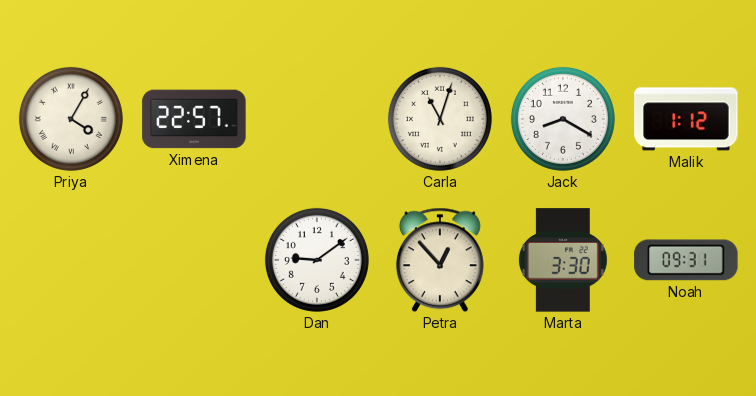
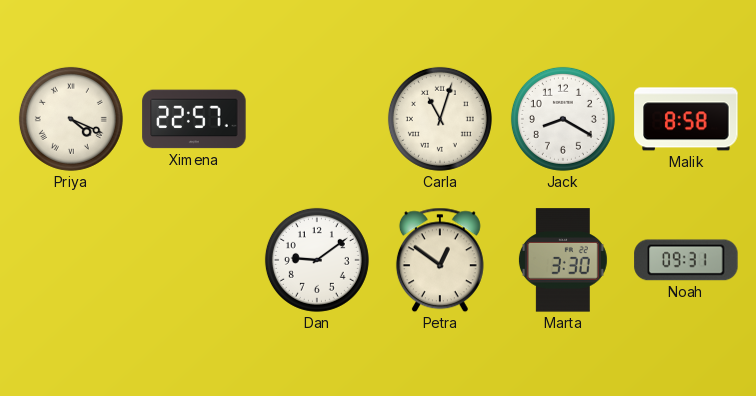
Priya: 4:05 -> 4:19 (71, 119)
Malik: 1:12 -> 8:58 (686, 119)
Petra: 12:53 -> 12:51 (440, 260)
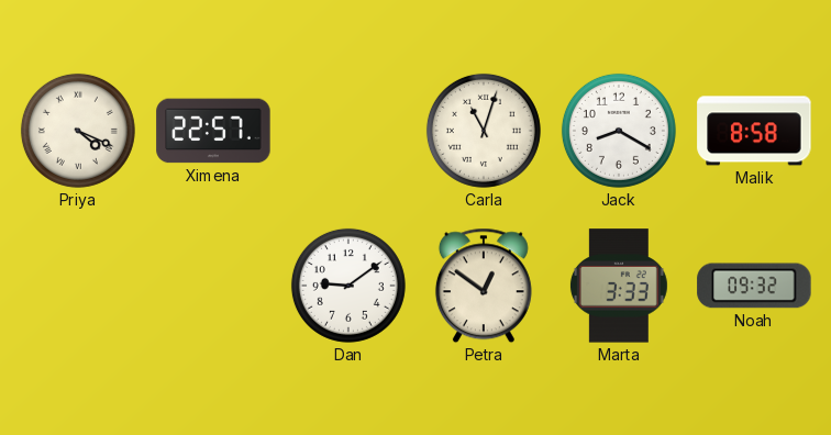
Marta: 3:30 -> 3:33 (619, 286)
Noah: 09:31 -> 09:32 (754, 286)
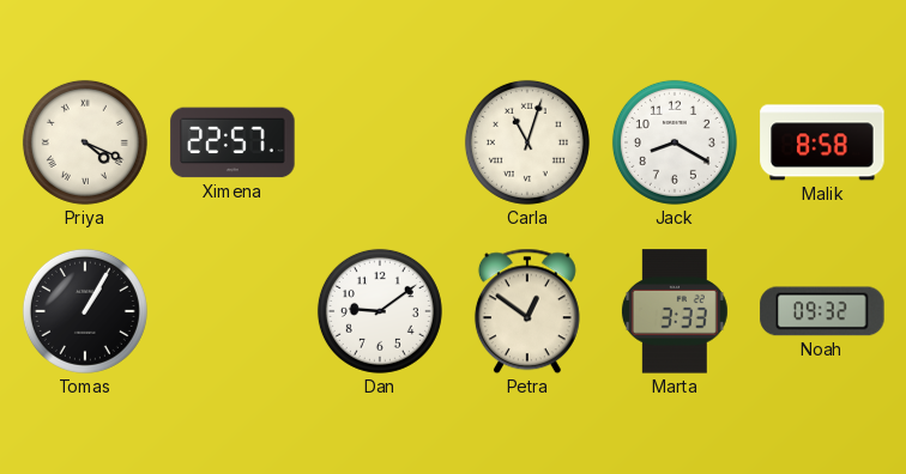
Tomas: none -> 1:05 (85, 311)
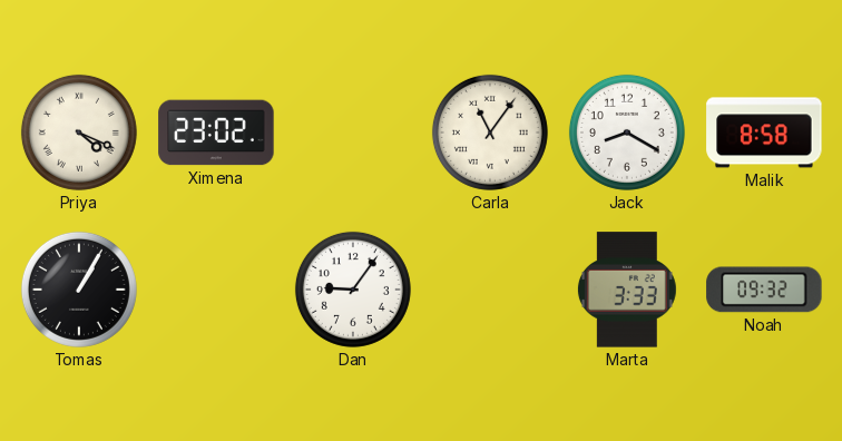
Ximena: 22:57 -> 23:02 (216, 133)
Carla: 11:03 -> 11:06 (490, 133)
Dan: 9:09 -> 9:06 (353, 290)
Petra: 12:51 -> none (527, 311)
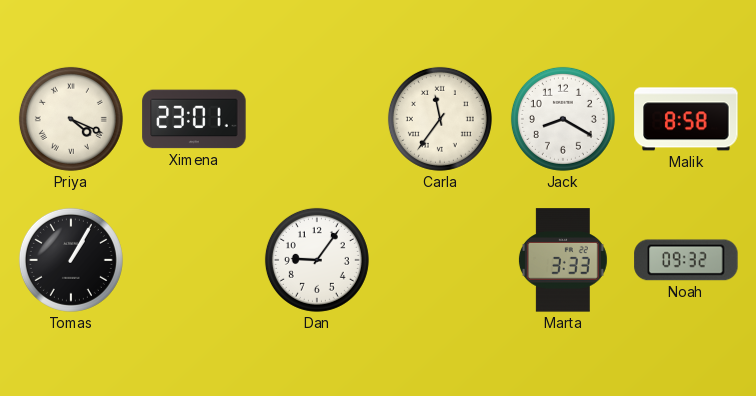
Ximena: 23:02 -> 23:01 (194, 119)
Carla: 11:06 -> 11:36 (440, 119)
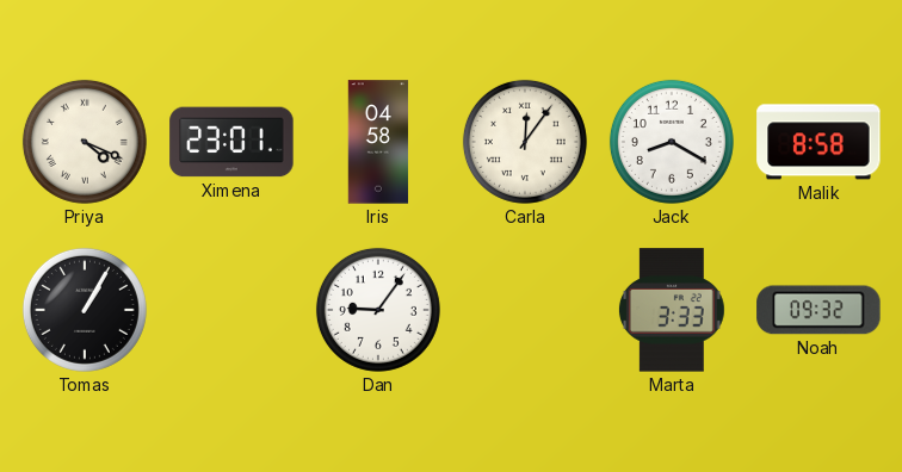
Iris: none -> 04:58 (378, 142)
Carla: 11:36 -> 12:06 (525, 142)
